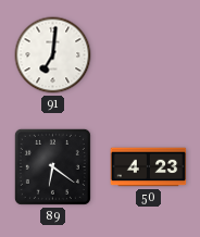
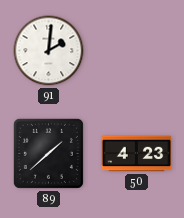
91: 7:01 -> 2:01 (49, 51)
89: 6:21 -> 1:38 (48, 153)
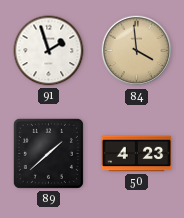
91: 2:01 -> 1:57 (49, 51)
84: none -> 3:59 (137, 51)
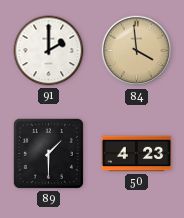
91: 1:57 -> 2:00 (49, 51)
89: 1:38 -> 1:30 (48, 153)
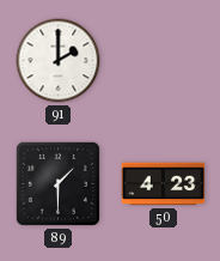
84: 3:59 -> none (137, 51)
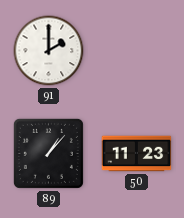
89: 1:30 -> 1:07 (48, 153)
50: 4:23 -> 11:23 (137, 154)
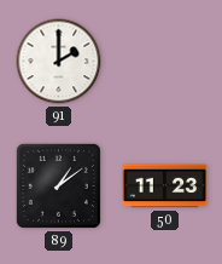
89: 1:07 -> 1:09 (58, 185)
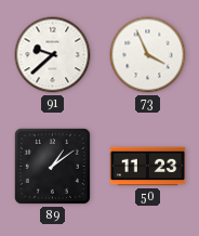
91: 2:00 -> 9:38 (53, 55)
73: none -> 3:56 (148, 55)
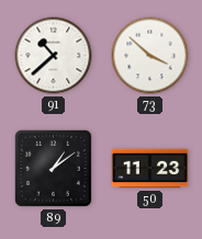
91: 9:38 -> 10:38 (54, 56)
73: 3:56 -> 3:52 (150, 56)
